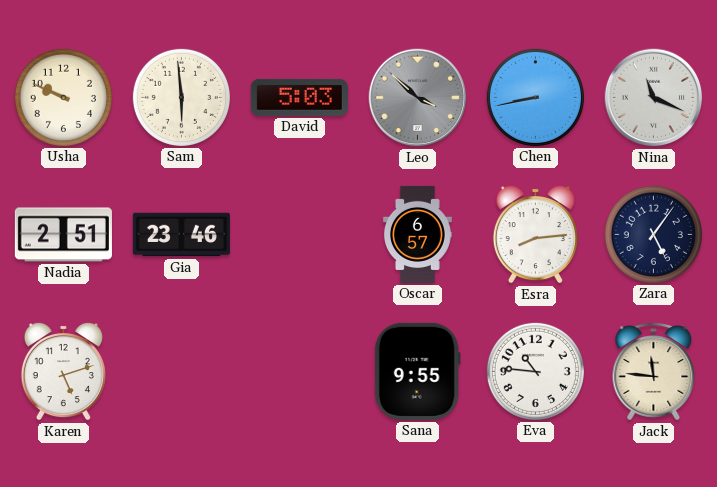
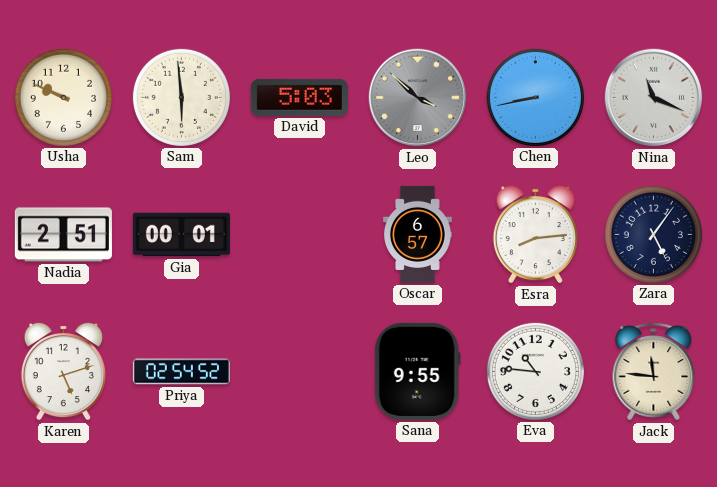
Gia: 23:46 -> 00:01 (181, 235)
Priya: none -> 02:54 (181, 372)
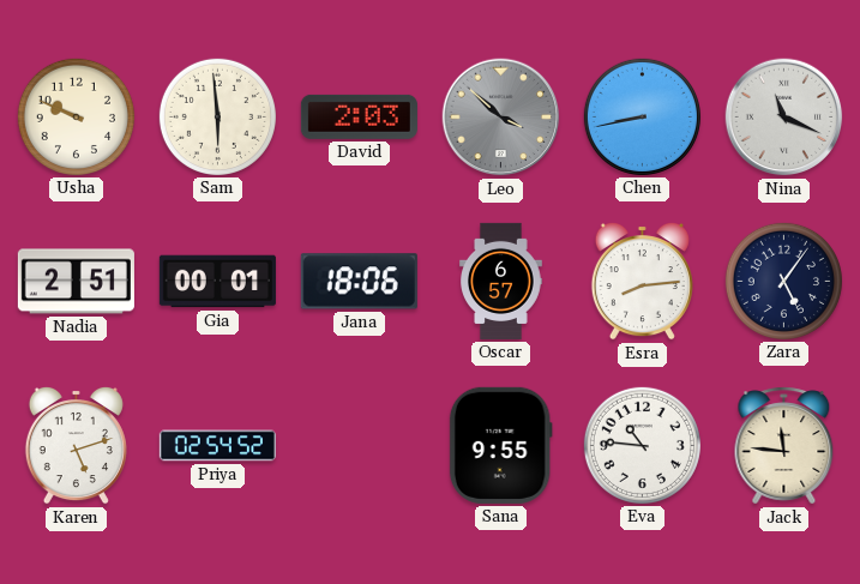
David: 5:03 -> 2:03 (359, 116)
Jana: none -> 18:06 (359, 282)
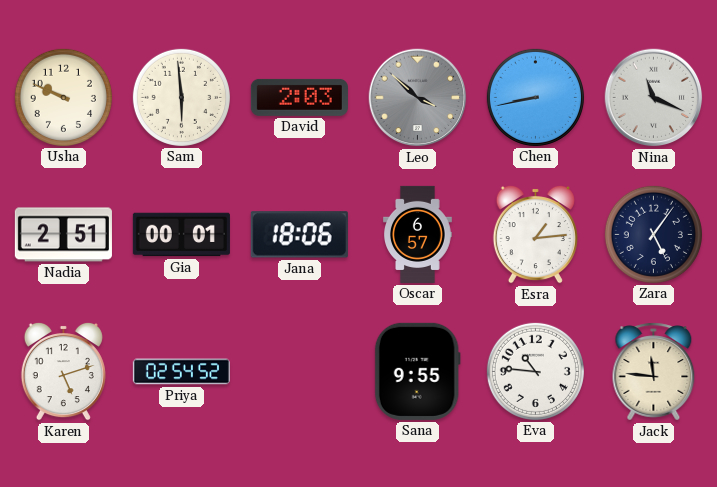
Esra: 8:14 -> 1:14 (535, 234)
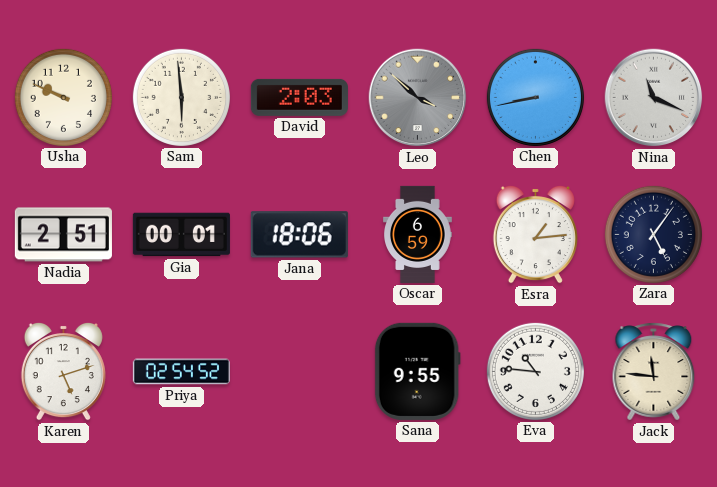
Oscar: 6:57 -> 6:59 (418, 234)
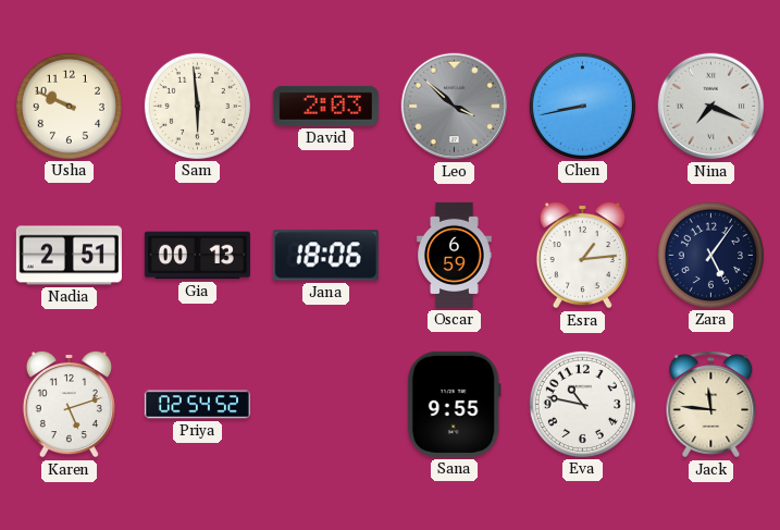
Nina: 11:19 -> 7:19 (711, 107)
Gia: 00:01 -> 00:13 (197, 256)
Eva: 10:46 -> 10:47 (582, 404)
